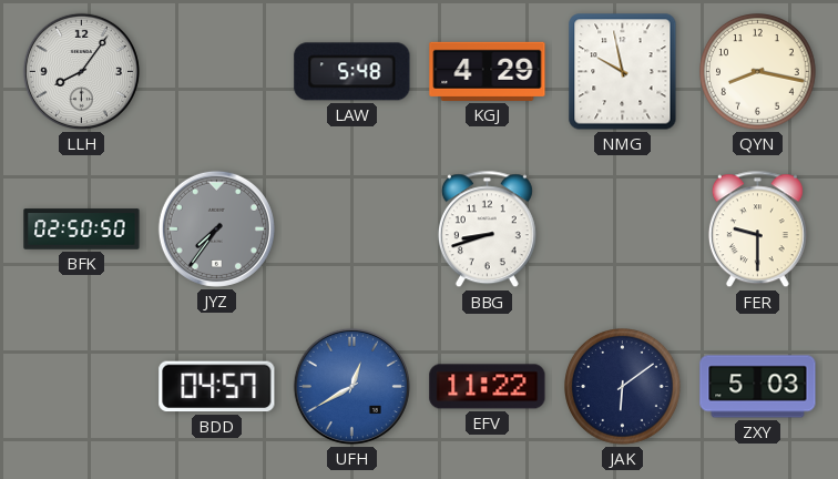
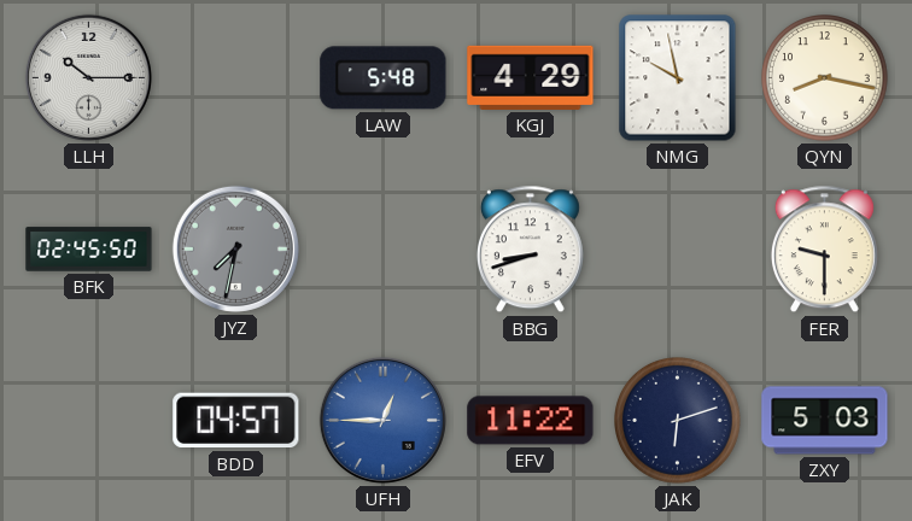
LLH: 8:06 -> 10:15 (88, 77)
BFK: 02:50 -> 02:45 (89, 250)
JYZ: 7:36 -> 7:32 (235, 248)
UFH: 12:40 -> 12:45 (382, 420)
JAK: 6:09 -> 6:12 (678, 421)
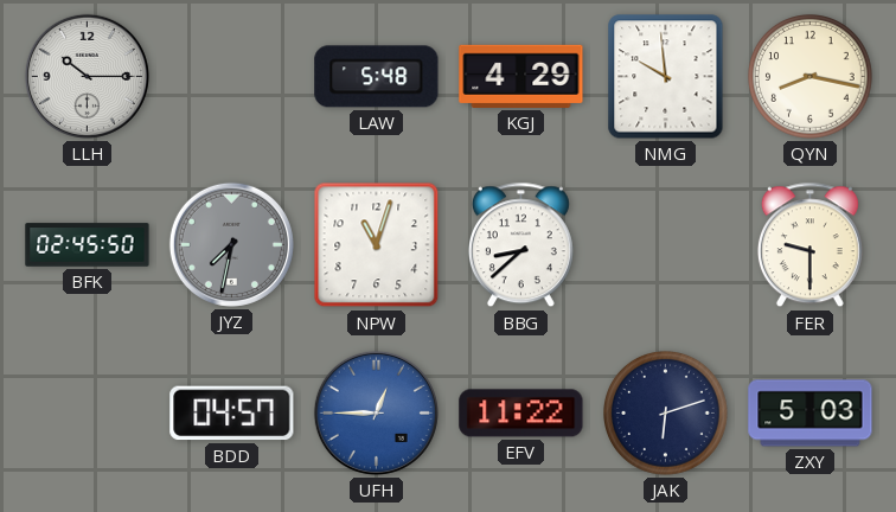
NMG: 9:58 -> 9:59 (666, 77)
NPW: none -> 11:03 (377, 245)
BBG: 8:42 -> 8:38 (520, 245)
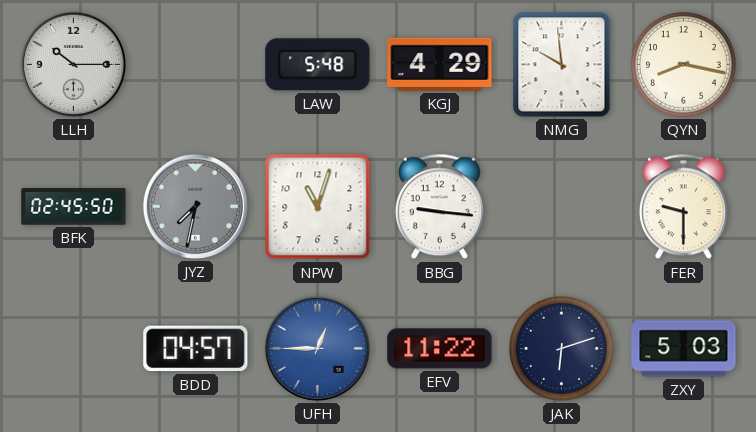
BBG: 8:38 -> 9:16 (439, 207)
